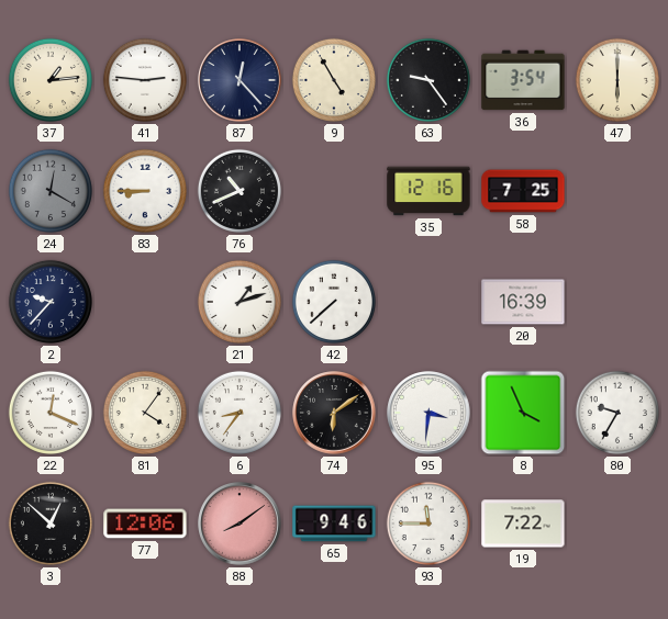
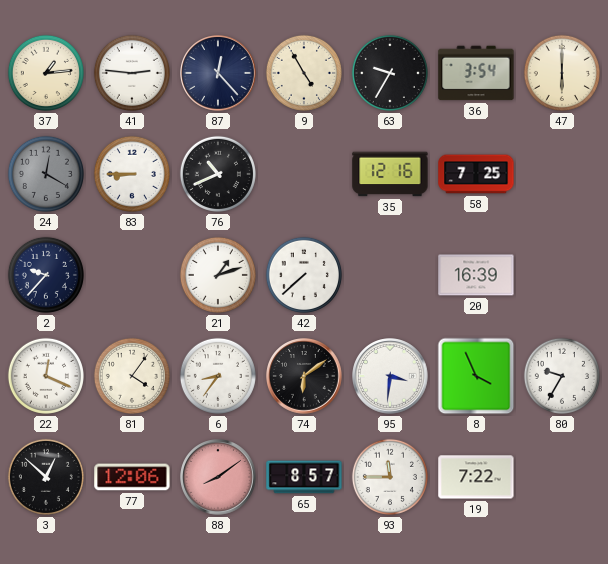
63: 9:24 -> 9:35 (390, 73)
65: 9:46 -> 8:57 (304, 477)
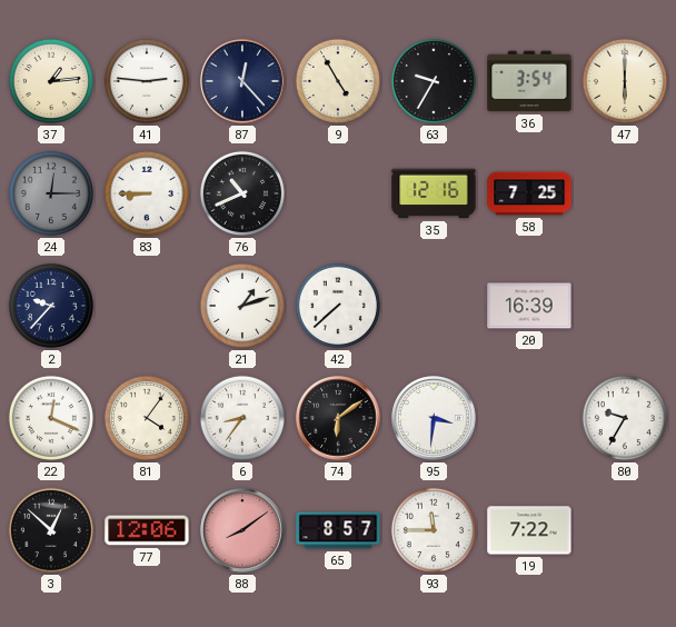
24: 12:20 -> 12:15 (51, 193)
8: 3:56 -> none (476, 376)
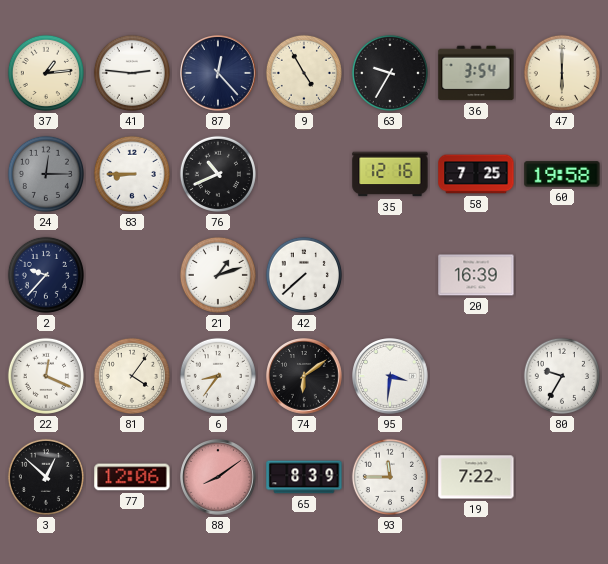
60: none -> 19:58 (562, 174)
65: 8:57 -> 8:39 (304, 477)
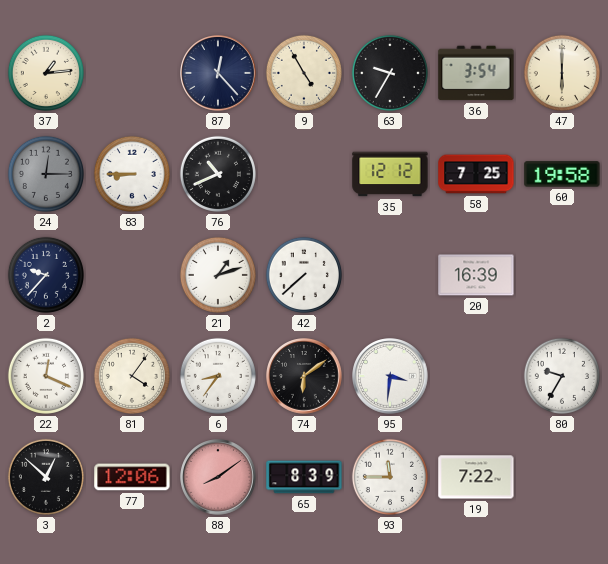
41: 2:46 -> none (132, 73)
35: 12:16 -> 12:12 (390, 174)
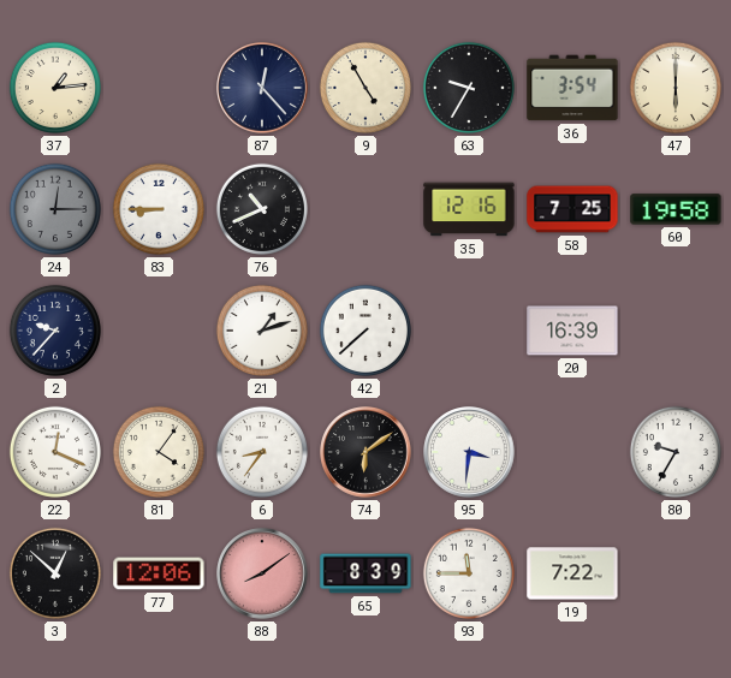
35: 12:12 -> 12:16 (469, 209)
